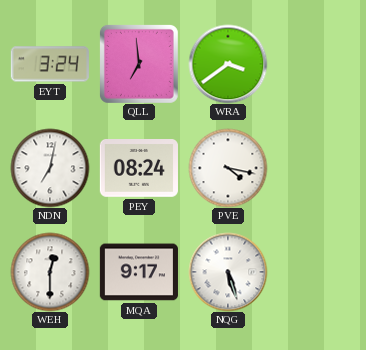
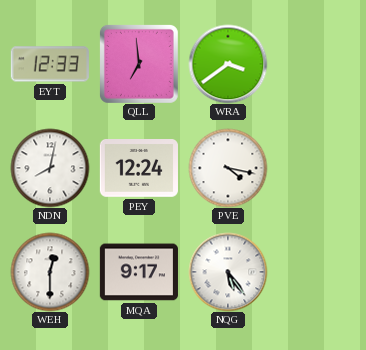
EYT: 3:24 -> 12:33 (50, 64)
NDN: 7:02 -> 8:02 (50, 168)
PEY: 08:24 -> 12:24 (139, 169)
NQG: 5:27 -> 5:24 (228, 272)
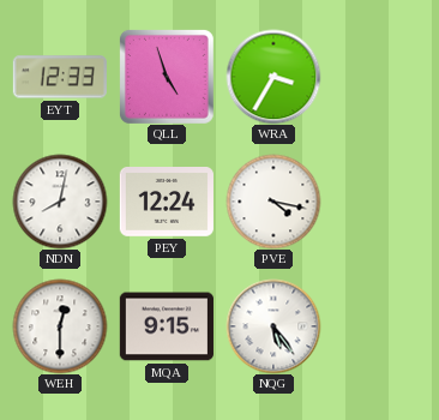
QLL: 6:59 -> 4:57 (167, 77)
WRA: 3:39 -> 3:35 (273, 77)
MQA: 9:17 -> 9:15 (167, 326)
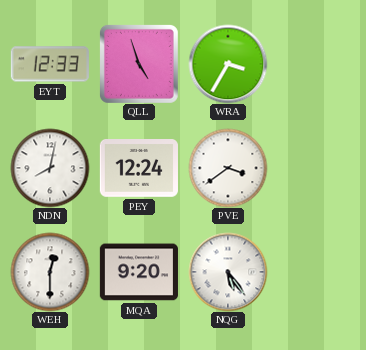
PVE: 4:17 -> 3:39 (228, 168)
MQA: 9:15 -> 9:20 (139, 272)
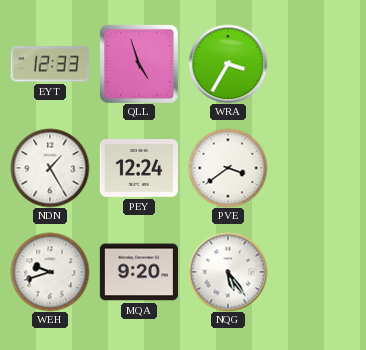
NDN: 8:02 -> 1:25 (50, 168)
WEH: 12:30 -> 9:42 (50, 272)
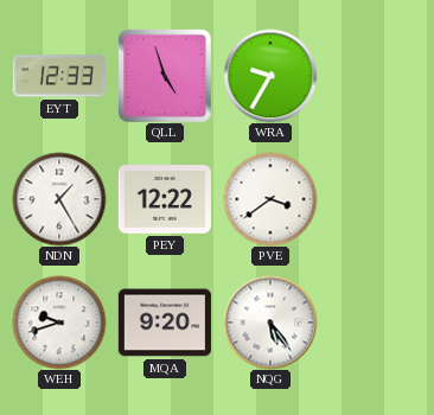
WRA: 3:35 -> 9:35 (270, 76)
PEY: 12:24 -> 12:22 (165, 200)
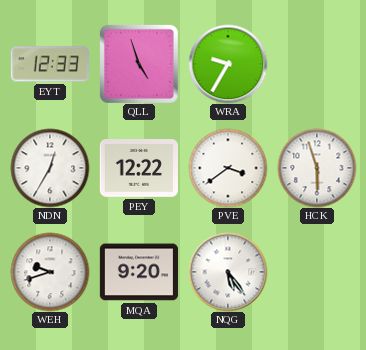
NDN: 1:25 -> 12:35 (50, 168)
HCK: none -> 5:57 (317, 168)
